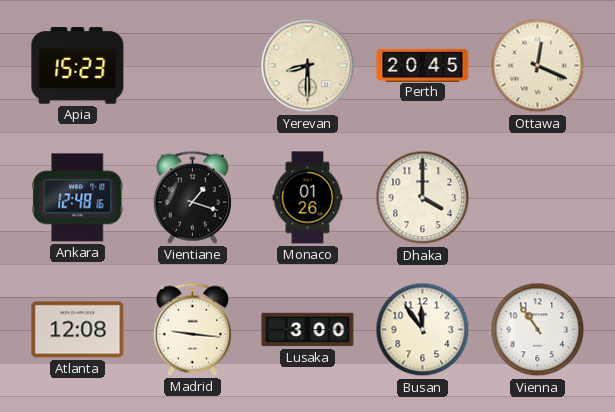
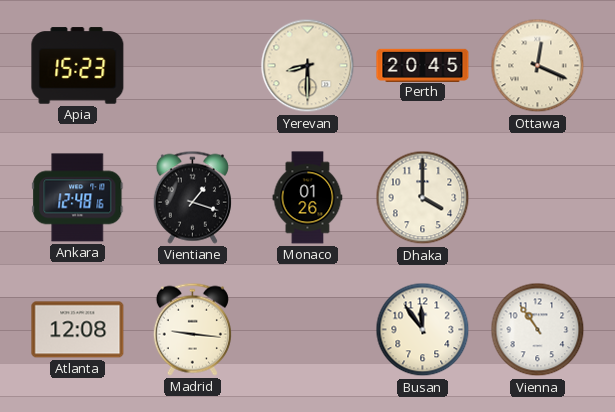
Lusaka: 3:00 -> none (308, 330)
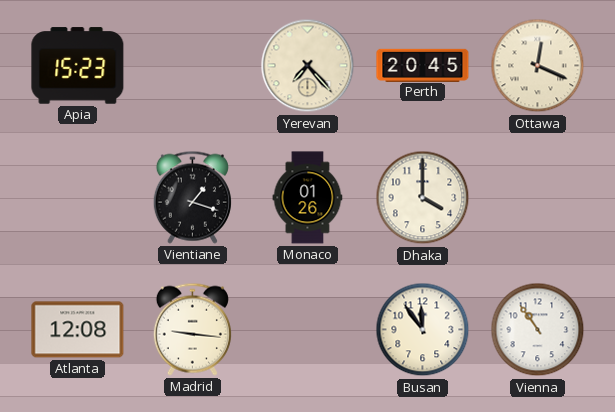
Yerevan: 8:30 -> 7:23 (308, 66)
Ankara: 12:48 -> none (78, 198)
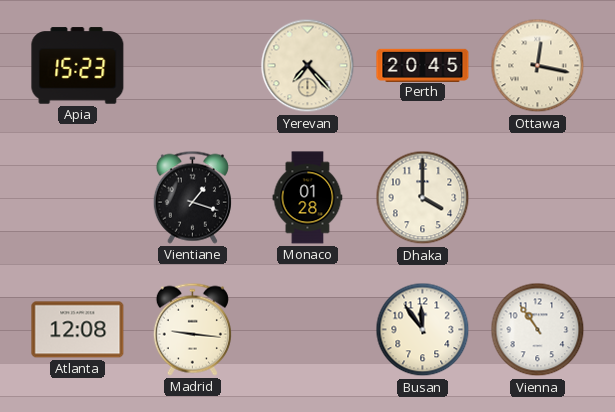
Ottawa: 12:19 -> 12:17 (538, 66)
Monaco: 01:26 -> 01:28 (308, 198)
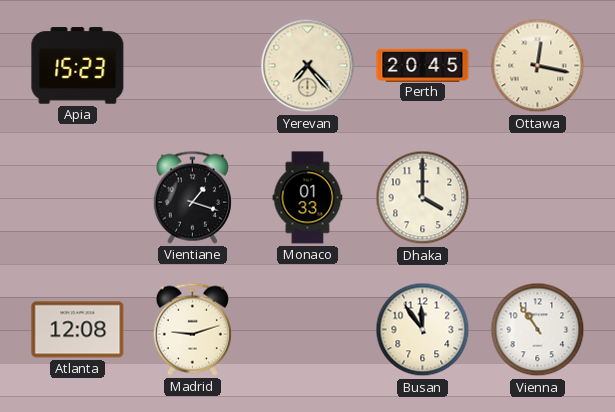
Monaco: 01:28 -> 01:33 (308, 198)
Madrid: 9:16 -> 9:12 (192, 329)
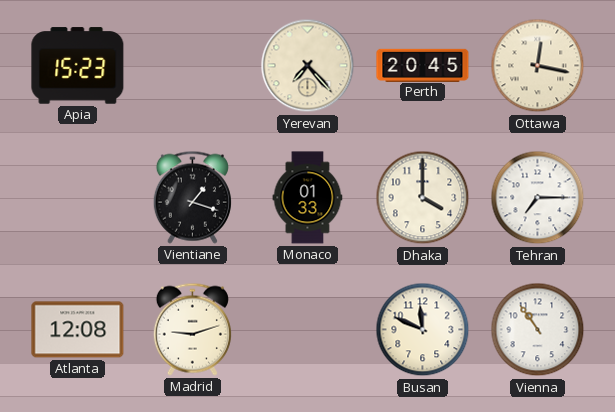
Tehran: none -> 7:15 (538, 198)
Busan: 11:54 -> 11:49 (423, 330)
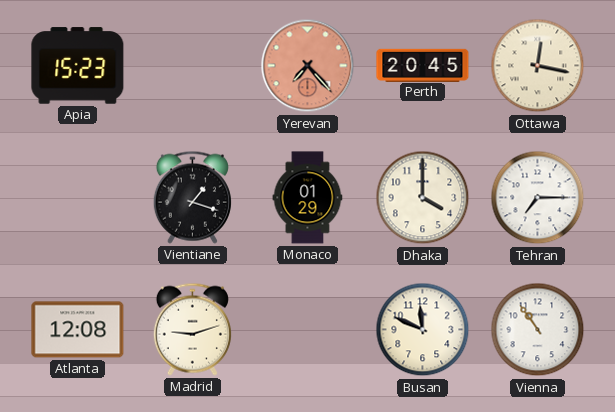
Yerevan dial: cream -> salmon (308, 66)
Monaco: 01:33 -> 01:29 (308, 198)
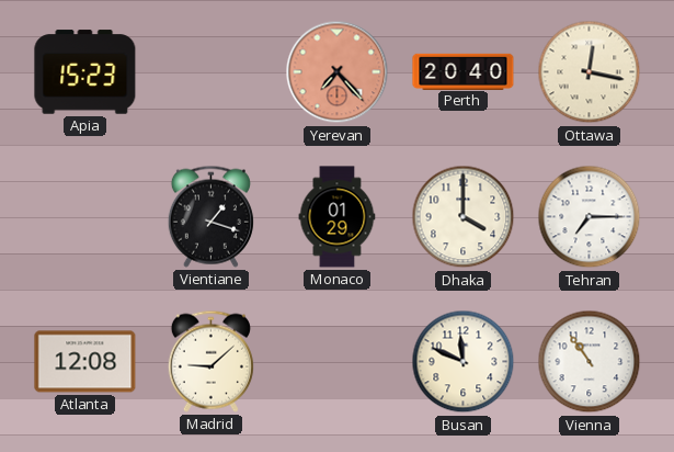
Perth: 20:45 -> 20:40 (464, 71)
Madrid: 9:12 -> 9:08 (210, 361)
